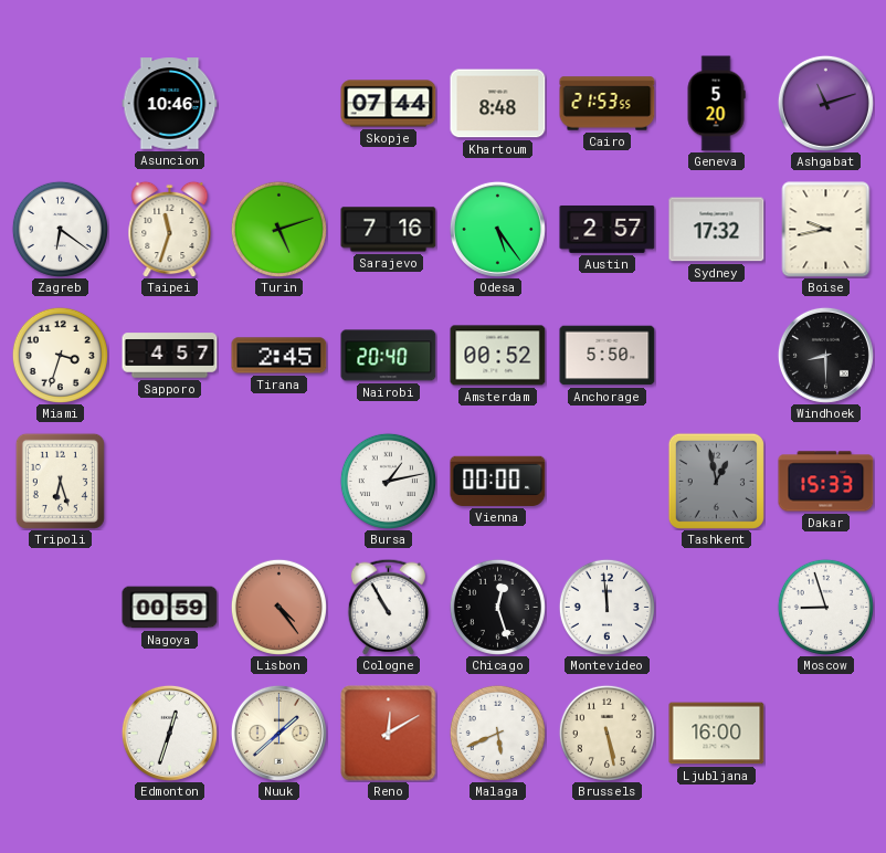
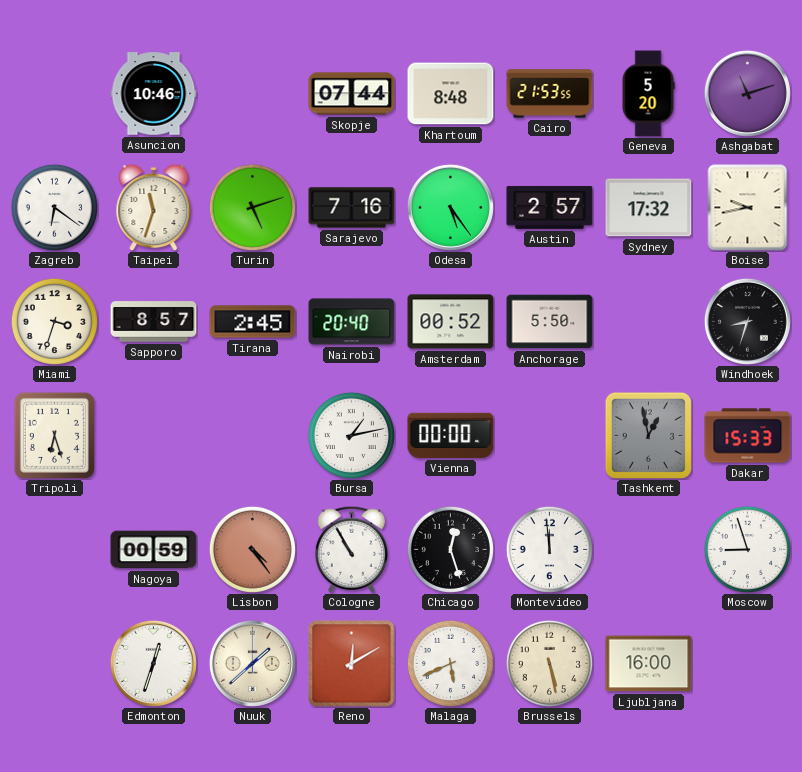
Sapporo: 4:57 -> 8:57 (154, 322)
Windhoek: 8:30 -> 8:33 (747, 321)
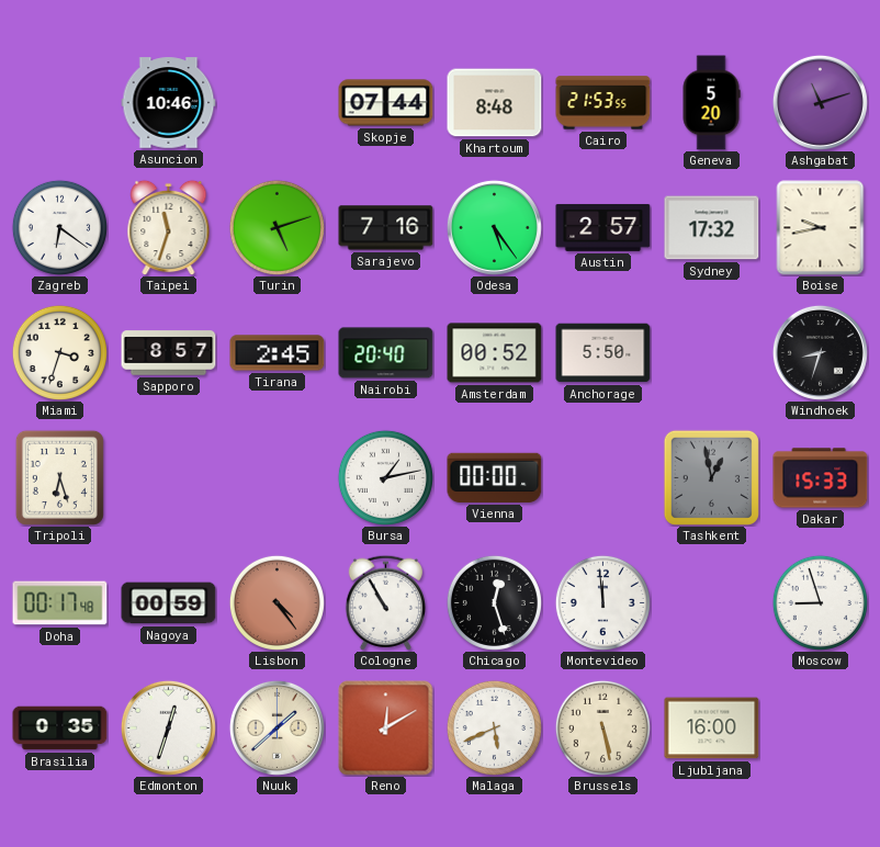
Doha: none -> 00:17 (60, 603)
Brasilia: none -> 0:35 (60, 729)
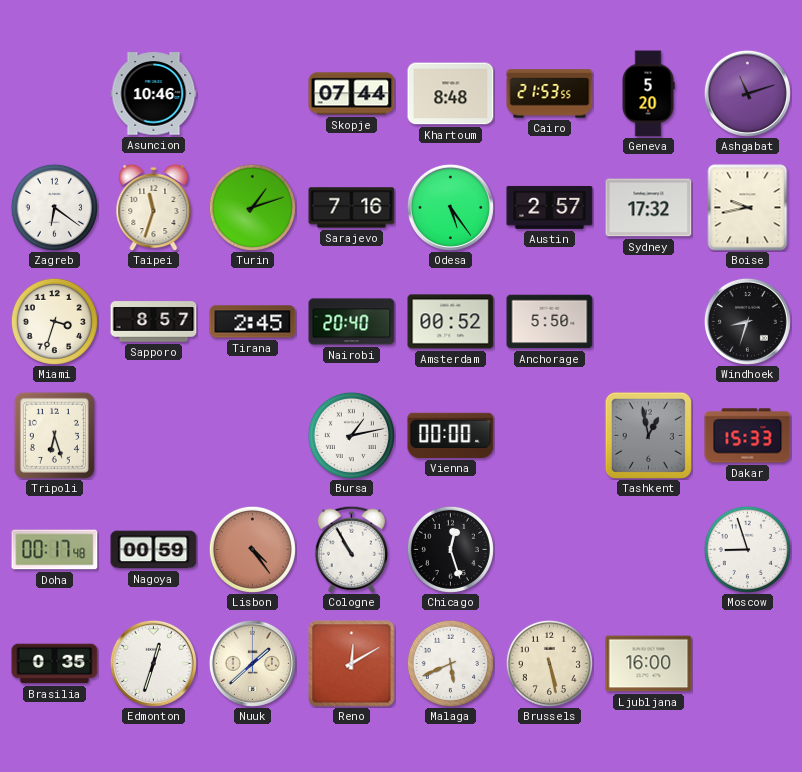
Turin: 5:12 -> 1:12 (252, 207)
Montevideo: 11:59 -> none (602, 602)
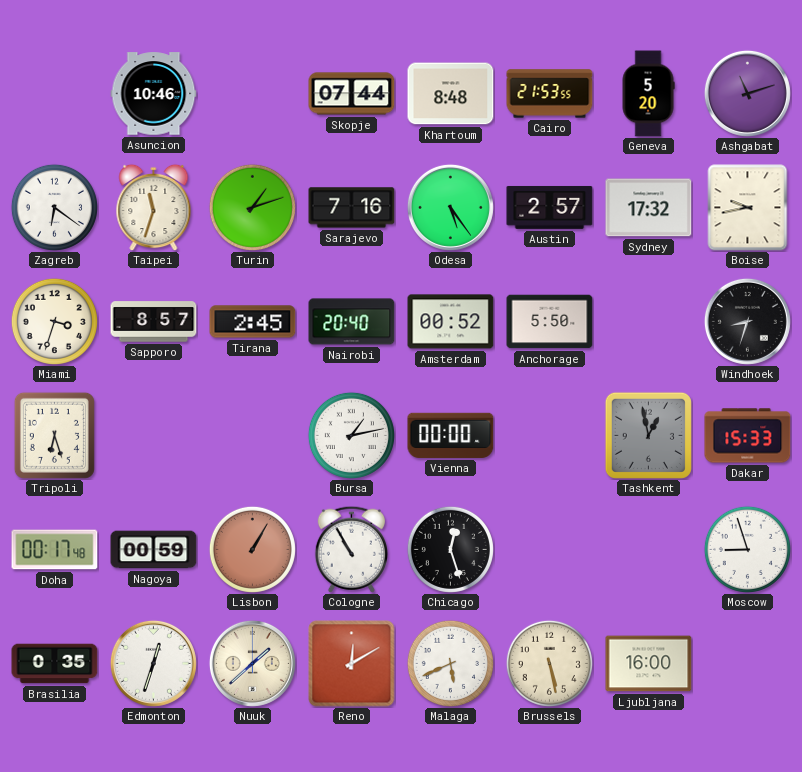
Lisbon: 4:24 -> 1:05 (252, 549)
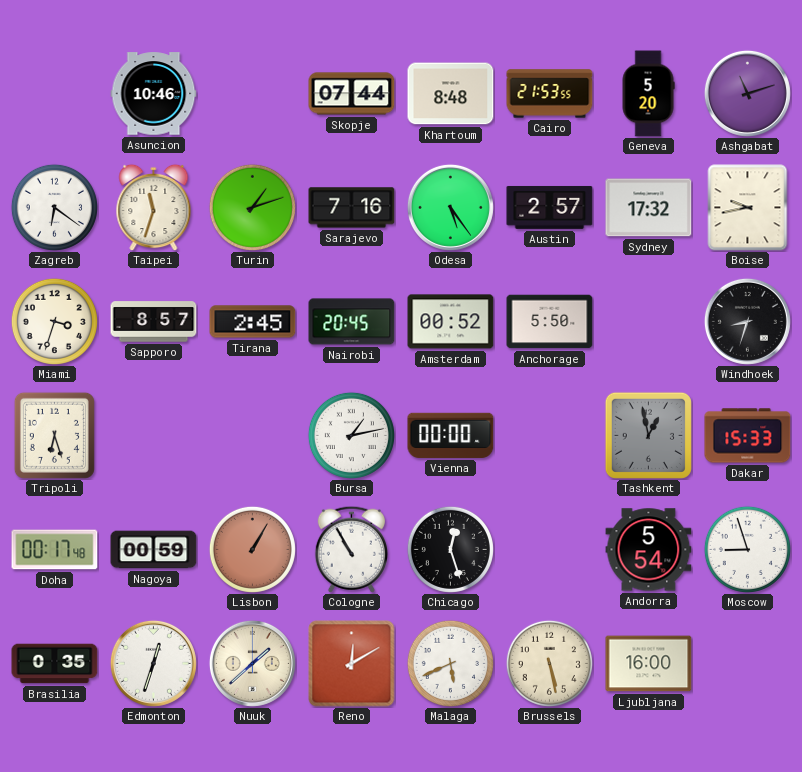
Nairobi: 20:40 -> 20:45 (352, 322)
Andorra: none -> 5:54 (649, 550)
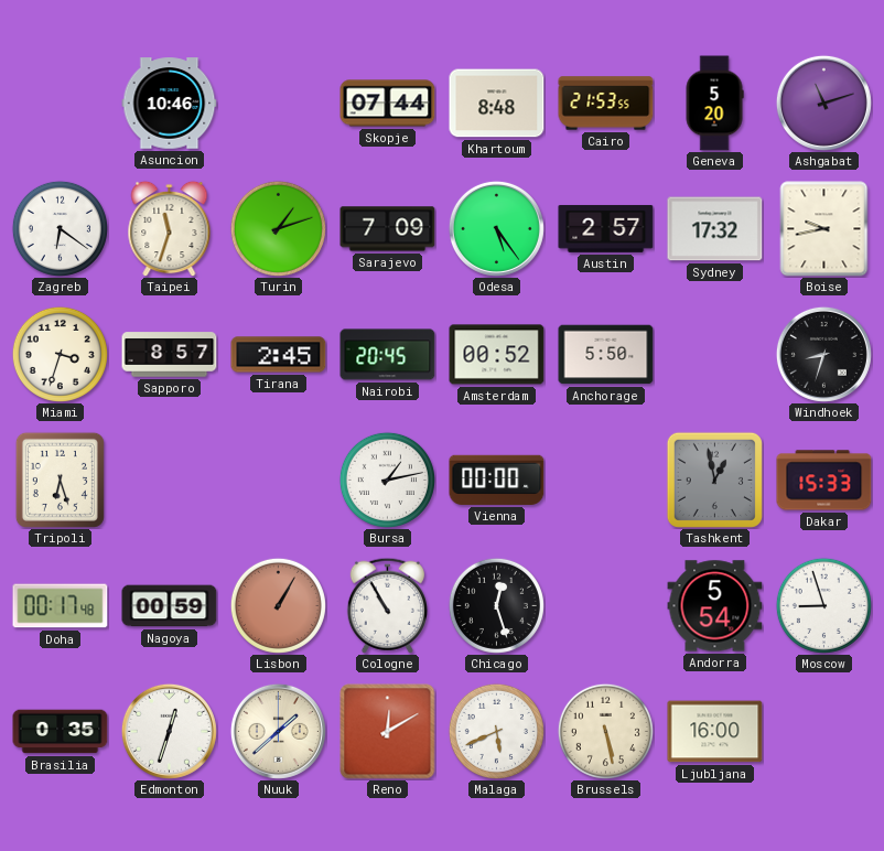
Sarajevo: 7:16 -> 7:09 (388, 229)
